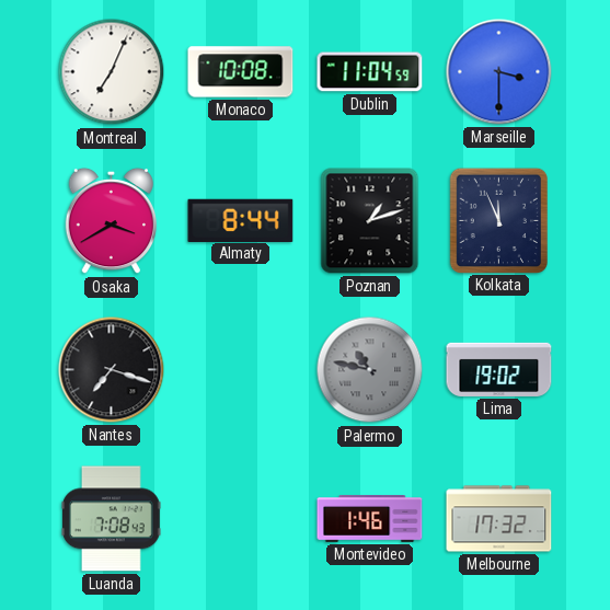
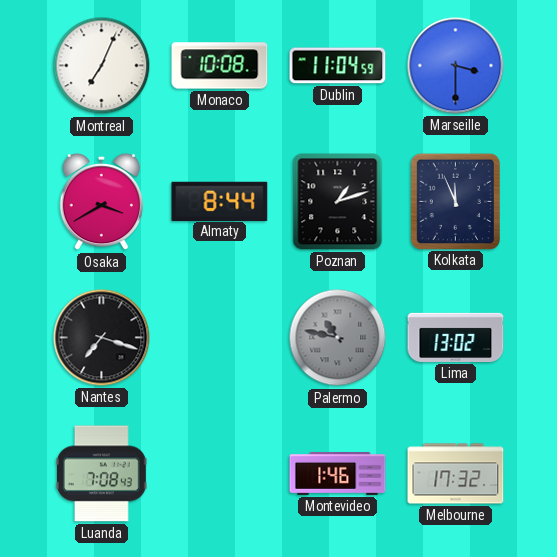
Lima: 19:02 -> 13:02 (456, 337)
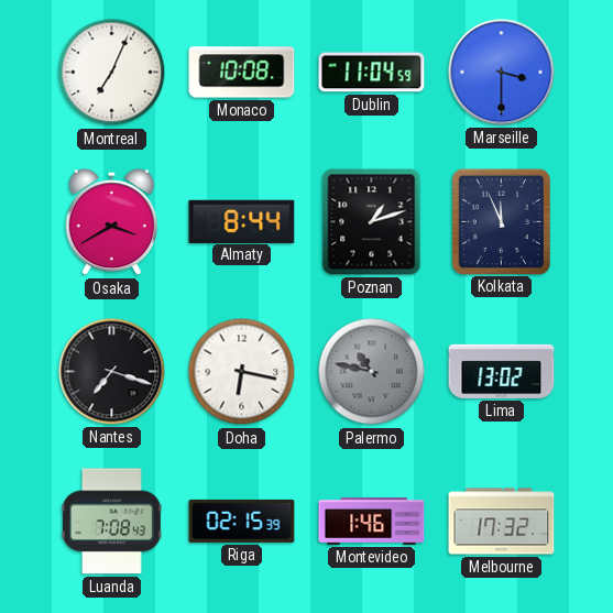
Doha: none -> 6:17 (242, 372)
Riga: none -> 02:15 (242, 521)
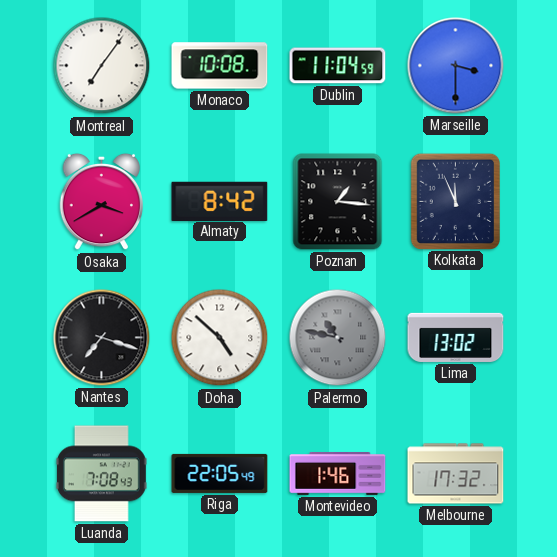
Montreal: 7:04 -> 7:06 (102, 66)
Almaty: 8:44 -> 8:42 (220, 201)
Poznan: 1:12 -> 1:16 (338, 202)
Doha: 6:17 -> 4:52 (220, 338)
Riga: 02:15 -> 22:05 (220, 473)
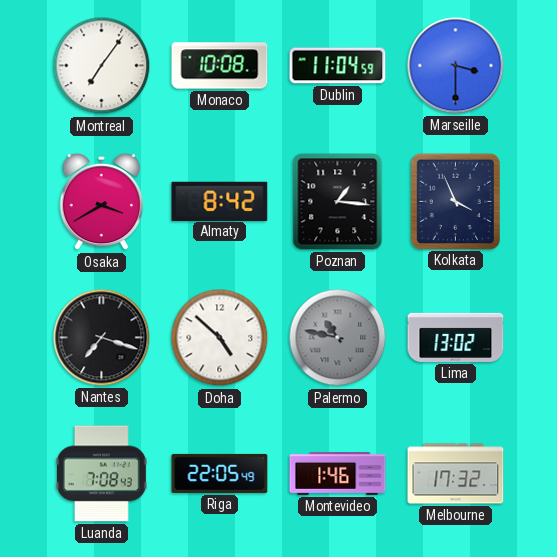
Kolkata: 11:56 -> 3:56 (455, 201)
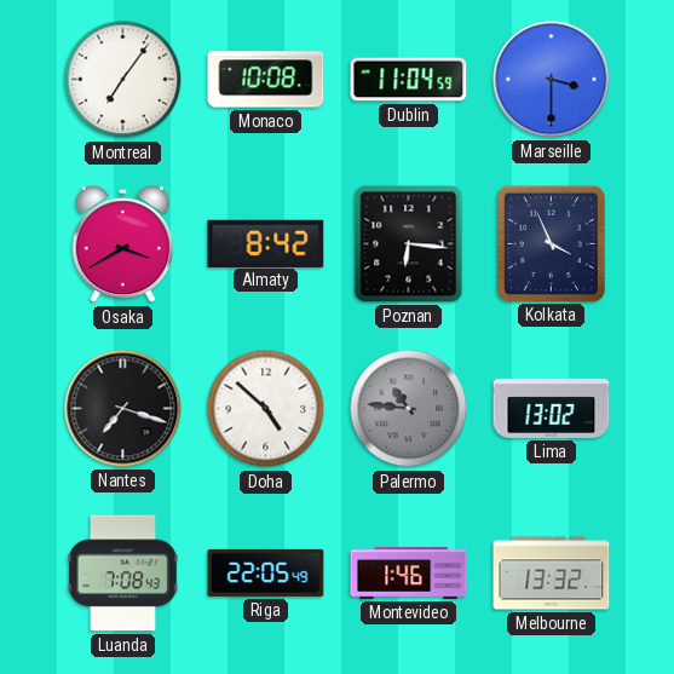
Poznan: 1:16 -> 6:16 (409, 244)
Palermo: 10:47 -> 10:46 (409, 409)
Melbourne: 17:32 -> 13:32 (552, 574)
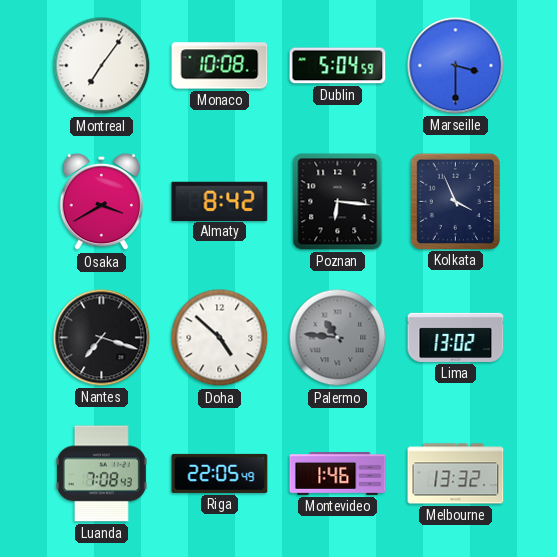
Dublin: 11:04 -> 5:04 (338, 66)
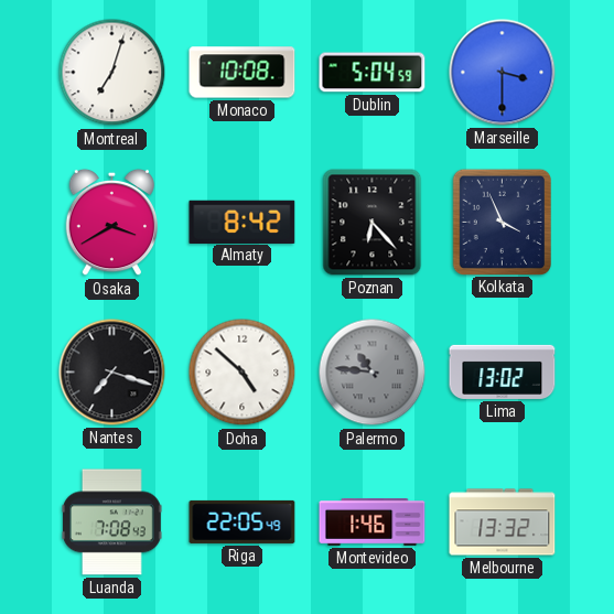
Montreal: 7:06 -> 7:03 (112, 73)
Poznan: 6:16 -> 6:23 (373, 223)
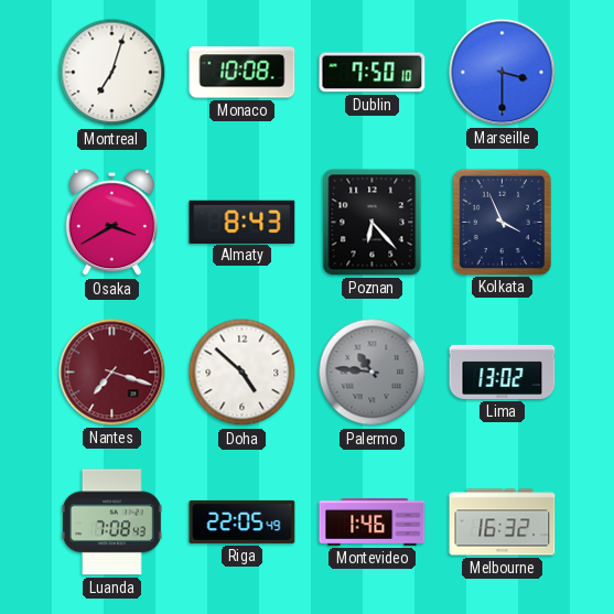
Dublin: 5:04 -> 7:50 (373, 73)
Almaty: 8:42 -> 8:43 (243, 222)
Nantes dial: black -> burgundy (112, 373)
Melbourne: 13:32 -> 16:32 (503, 523)
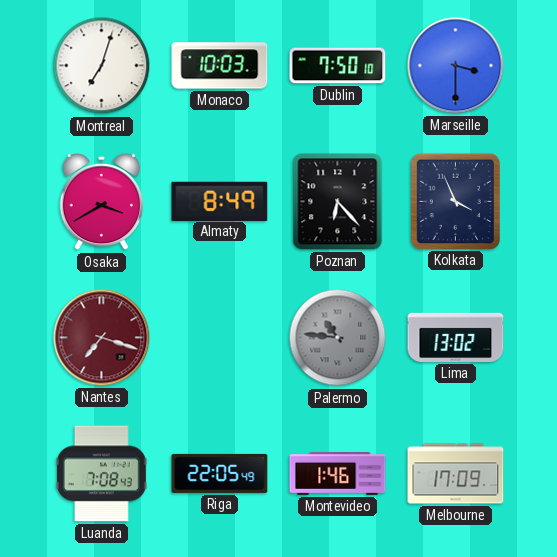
Monaco: 10:08 -> 10:03 (220, 66)
Almaty: 8:43 -> 8:49 (220, 201)
Doha: 4:52 -> none (243, 373)
Melbourne: 16:32 -> 17:09 (456, 474)
